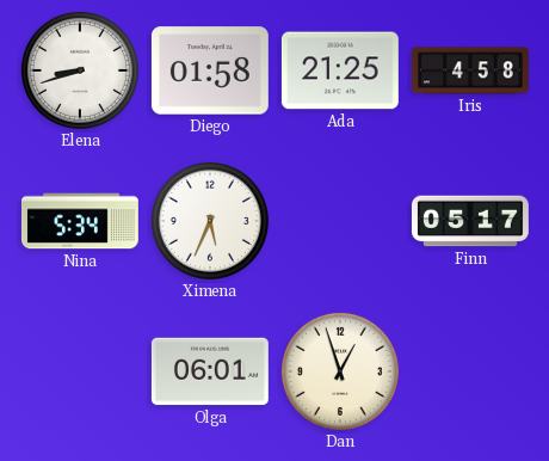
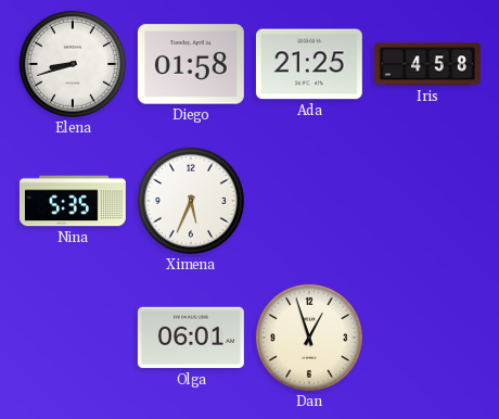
Nina: 5:34 -> 5:35 (73, 201)
Finn: 05:17 -> none (470, 221)
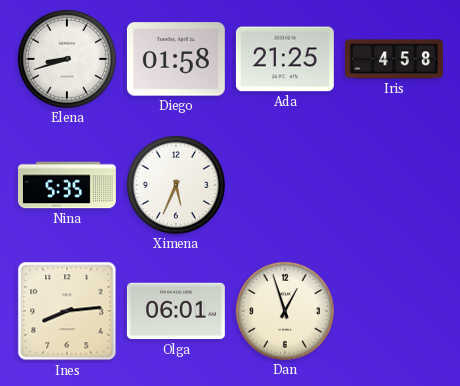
Ines: none -> 8:14 (67, 311)
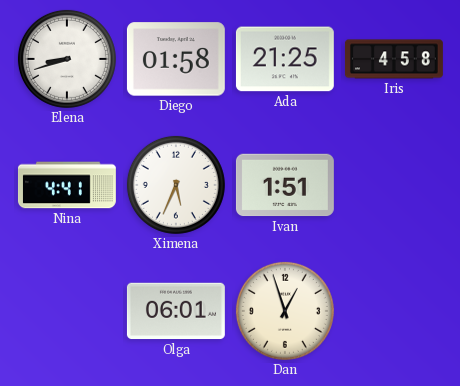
Nina: 5:35 -> 4:41 (67, 185)
Ivan: none -> 1:51 (285, 185)
Ines: 8:14 -> none (67, 311)
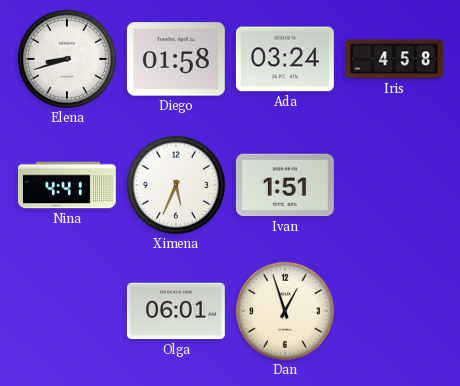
Ada: 21:25 -> 03:24 (285, 59)
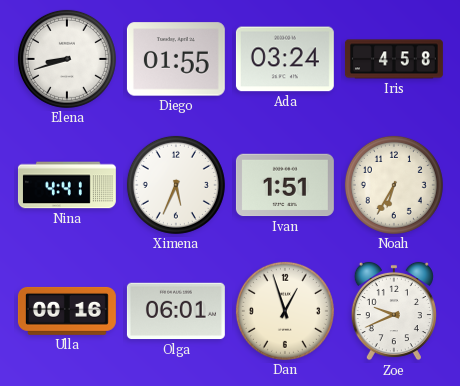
Diego: 01:58 -> 01:55 (176, 59)
Noah: none -> 6:35 (394, 185)
Ulla: none -> 00:16 (67, 311)
Zoe: none -> 9:41 (394, 311)
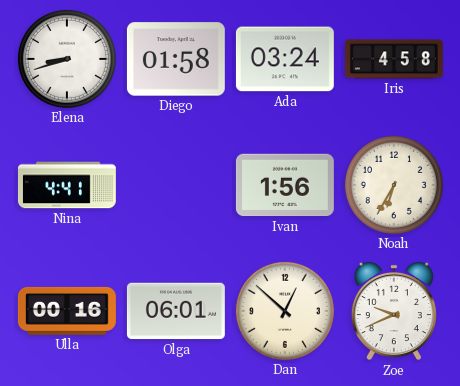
Diego: 01:55 -> 01:58 (176, 59)
Ximena: 5:34 -> none (176, 185)
Ivan: 1:51 -> 1:56 (285, 185)
Dan: 12:57 -> 12:52 (285, 311)
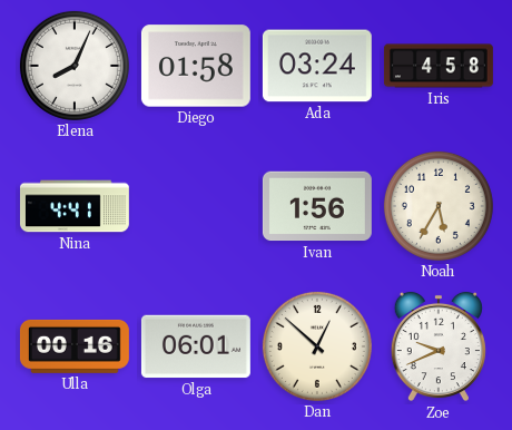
Elena: 8:42 -> 8:04 (75, 66)
Noah: 6:35 -> 5:35 (439, 206)
